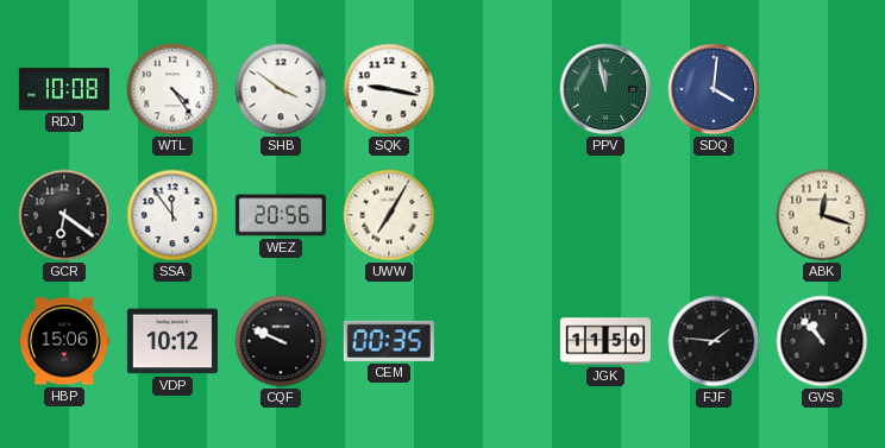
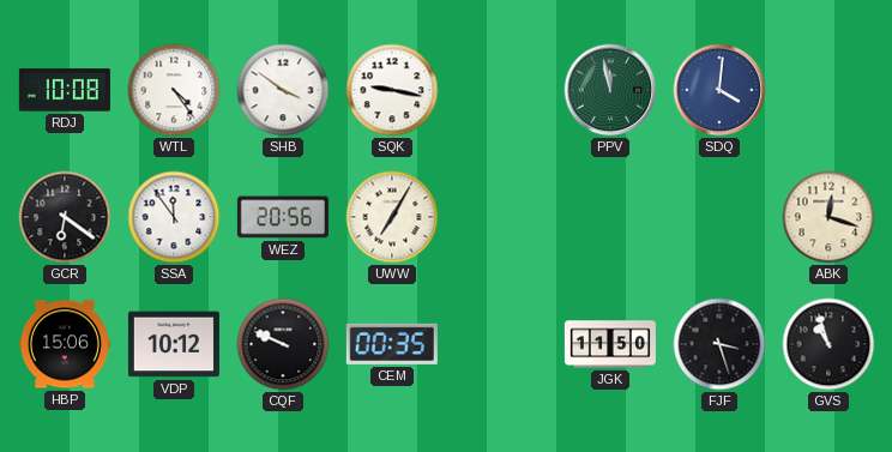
FJF: 1:46 -> 3:27 (719, 344)
GVS: 10:53 -> 10:57 (828, 344)
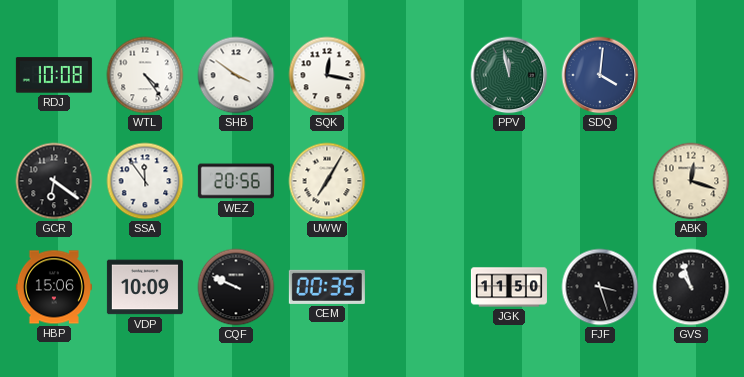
SQK: 9:17 -> 12:17 (327, 75)
VDP: 10:12 -> 10:09 (145, 287)
